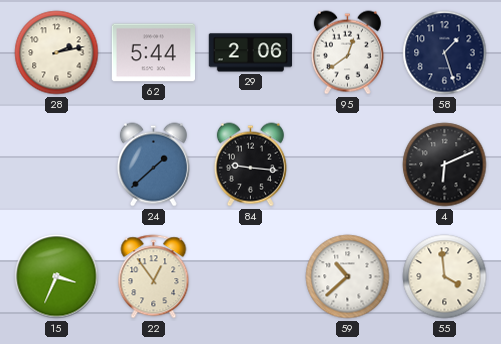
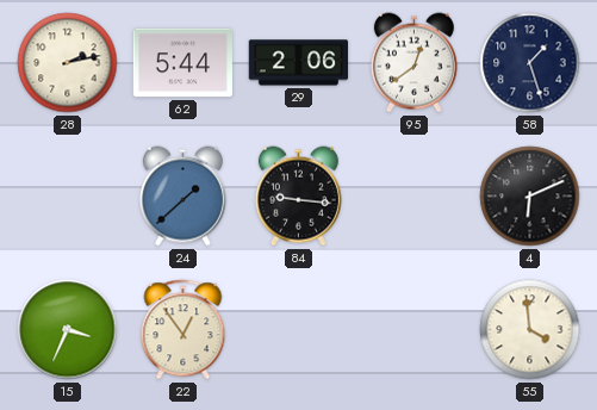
59: 10:38 -> none (348, 277)
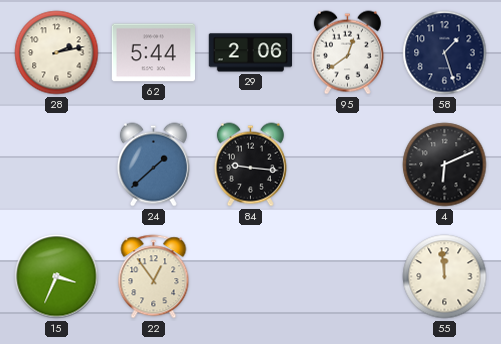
55: 3:59 -> 11:59 (445, 277)
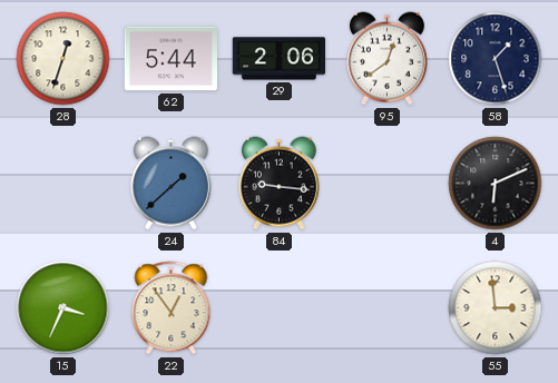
28: 2:13 -> 12:33 (63, 59)
55: 11:59 -> 2:59 (496, 308)
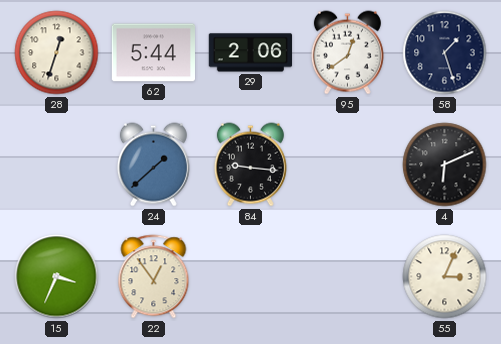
55: 2:59 -> 3:04 (445, 277)
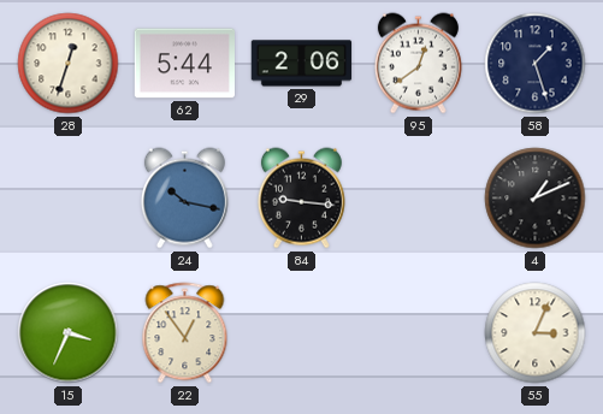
24: 1:38 -> 10:17 (184, 199)
4: 6:11 -> 1:11 (536, 199)
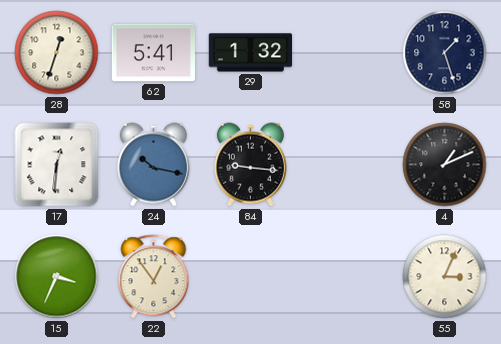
62: 5:44 -> 5:41 (153, 53)
29: 2:06 -> 1:32 (251, 53)
95: 12:39 -> none (418, 64)
17: none -> 12:31 (57, 165)
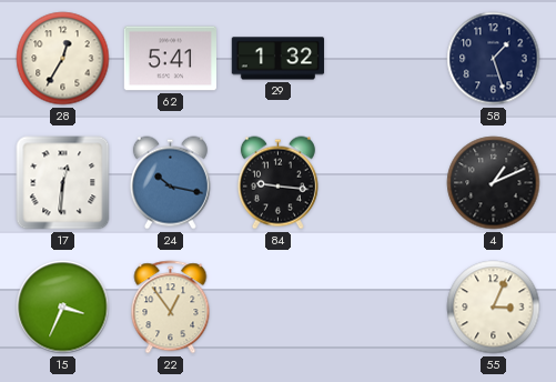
28: 12:33 -> 12:35 (63, 59)
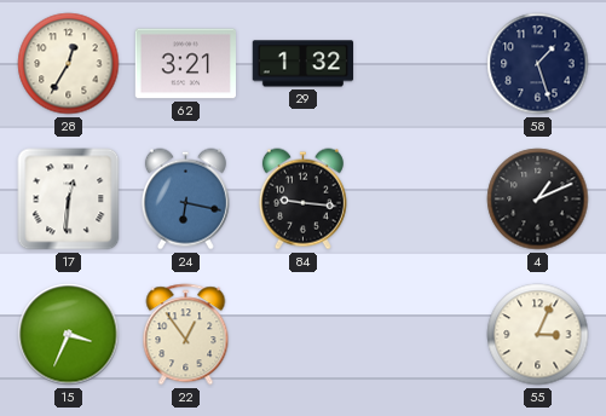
62: 5:41 -> 3:21 (185, 64)
24: 10:17 -> 6:17 (185, 200)
